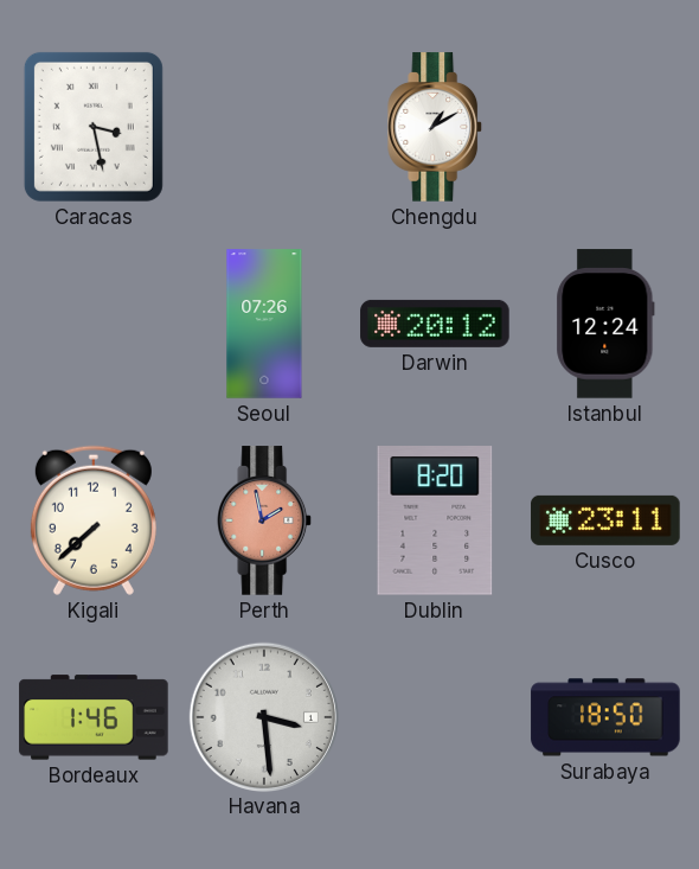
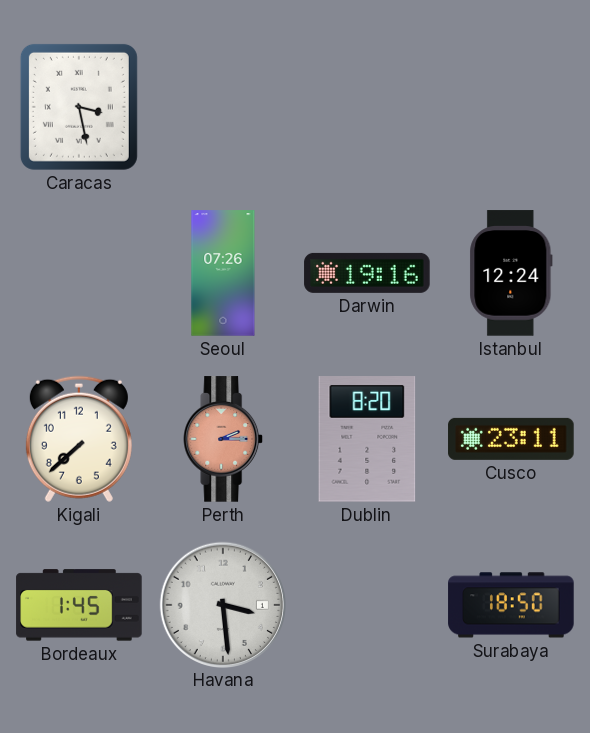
Chengdu: 1:10 -> none (436, 127)
Darwin: 20:12 -> 19:16 (367, 273)
Perth: 1:58 -> 2:15 (224, 439)
Bordeaux: 1:46 -> 1:45 (79, 605)
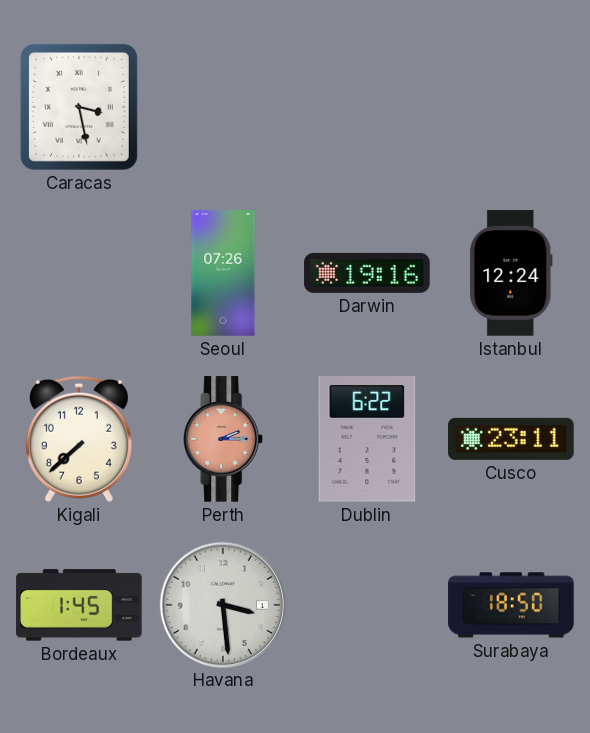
Dublin: 8:20 -> 6:22 (367, 439)
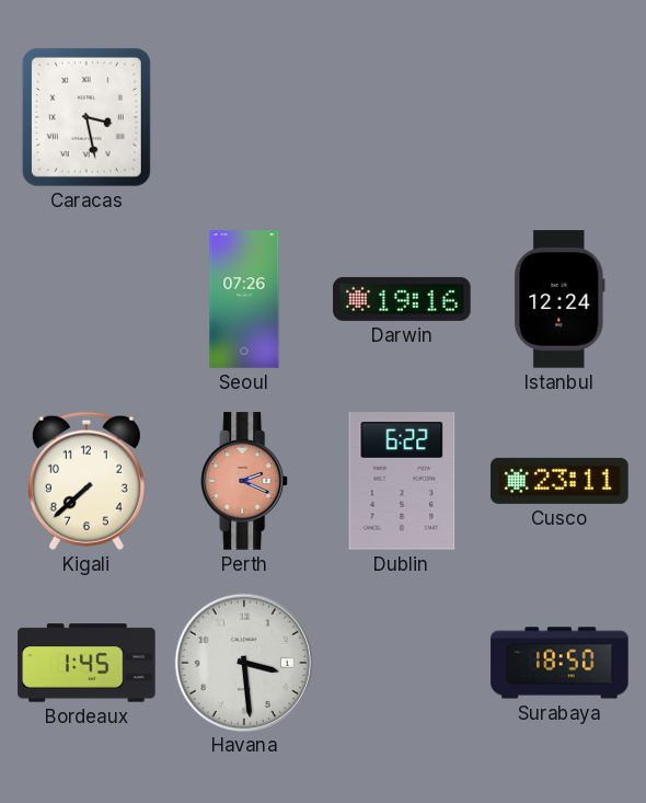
Perth: 2:15 -> 2:19 (245, 481)
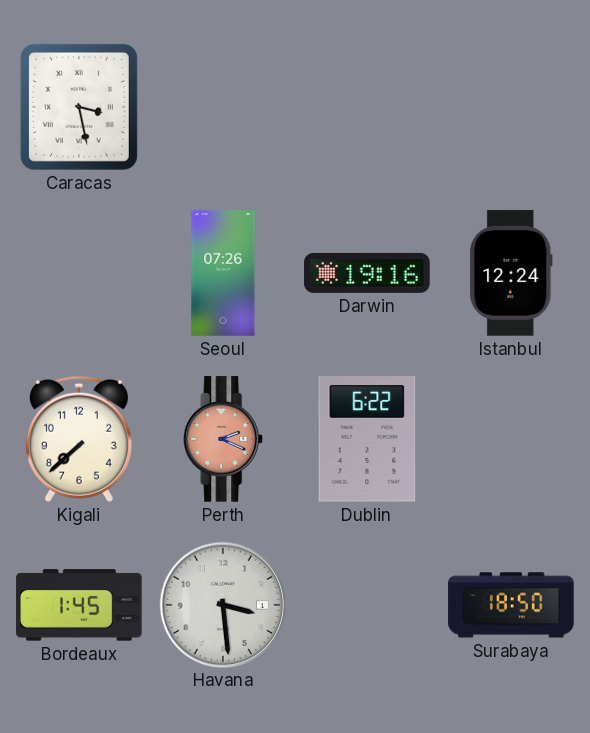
Cusco: 23:11 -> none (560, 481)
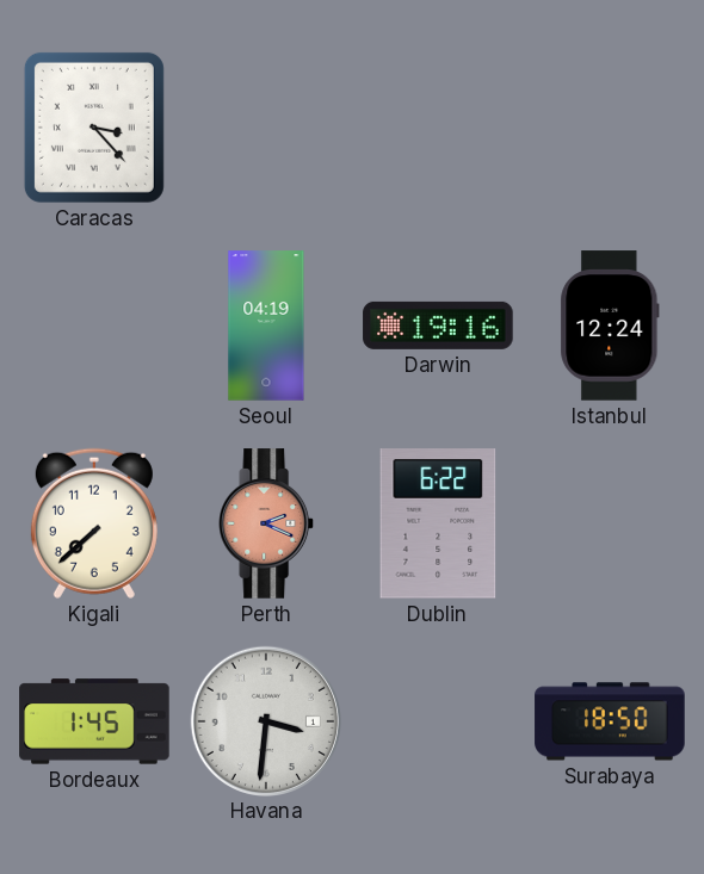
Caracas: 3:28 -> 3:23 (94, 128)
Seoul: 07:26 -> 04:19 (266, 326)
Havana: 3:29 -> 3:31 (265, 720)
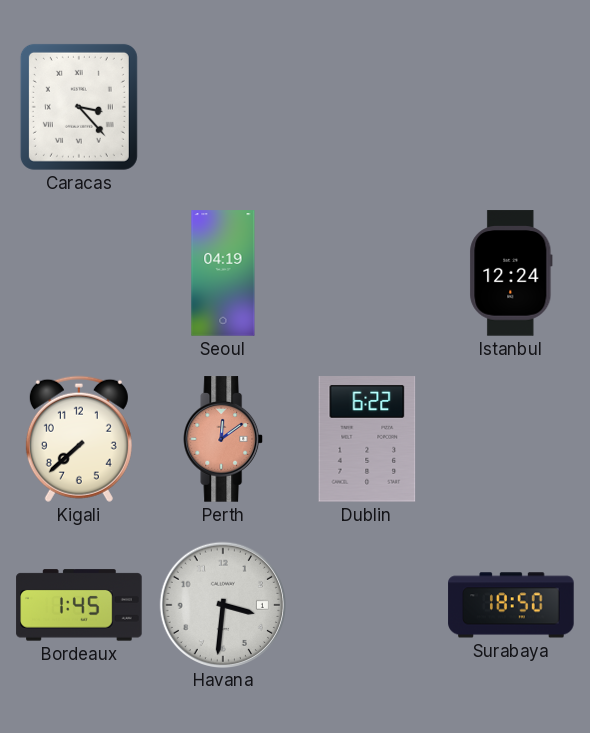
Darwin: 19:16 -> none (438, 326)
Perth: 2:19 -> 12:09 (224, 439)
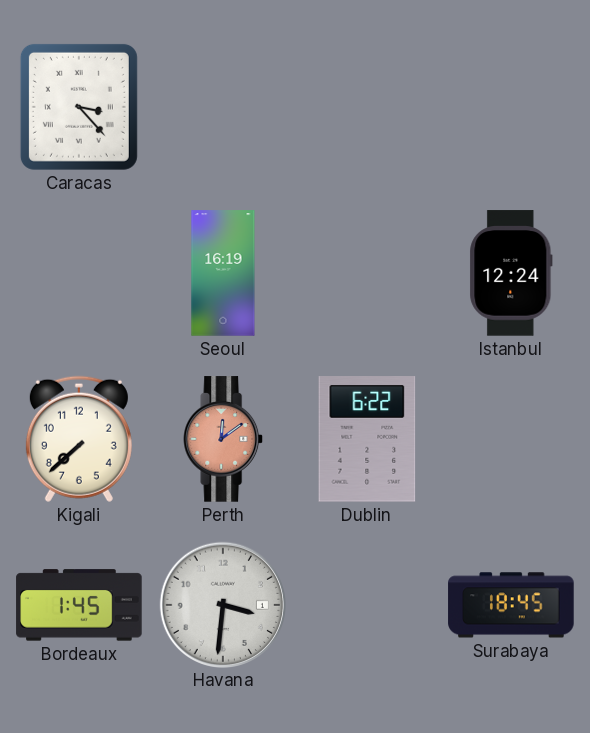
Seoul: 04:19 -> 16:19 (223, 273)
Surabaya: 18:50 -> 18:45 (511, 605)
